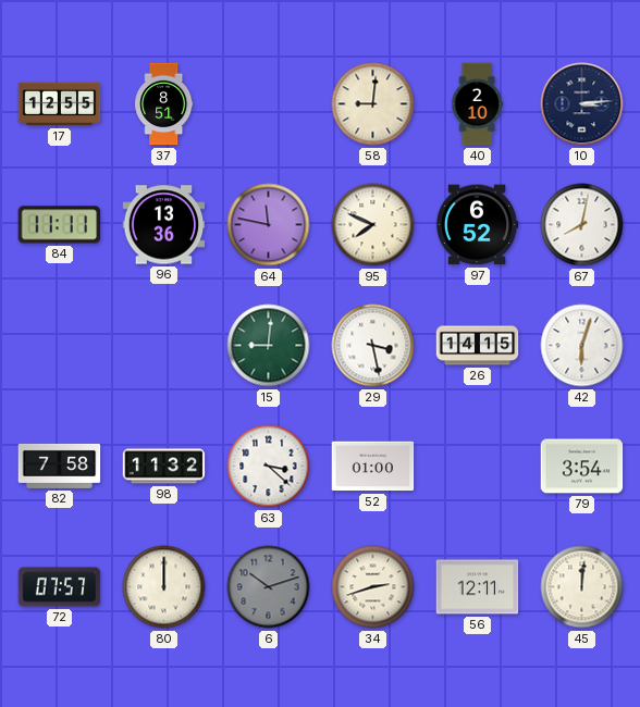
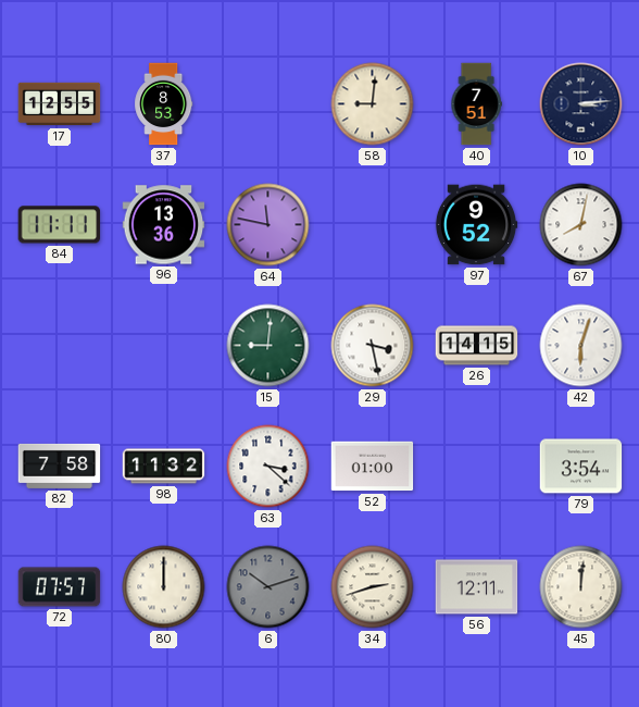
37: 8:51 -> 8:53 (164, 104)
40: 2:10 -> 7:51 (476, 104)
95: 7:49 -> none (373, 225)
97: 6:52 -> 9:52 (476, 225)
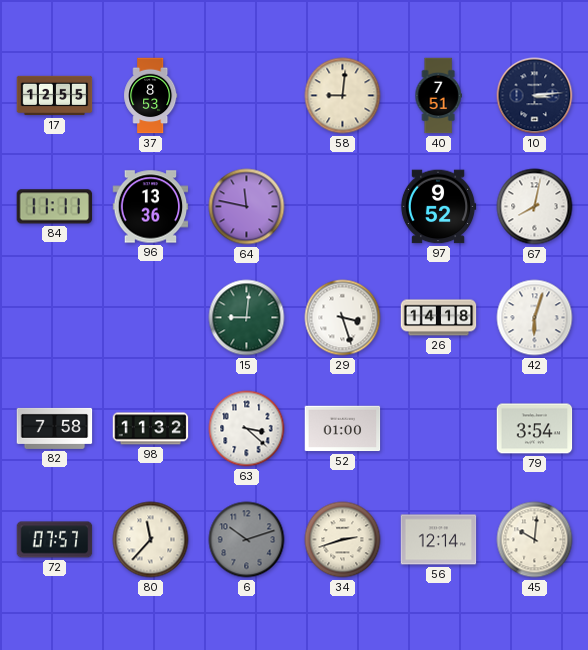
29: 3:28 -> 3:27 (343, 318)
26: 14:15 -> 14:18 (439, 318)
80: 12:00 -> 11:37 (151, 540)
56: 12:11 -> 12:14 (439, 540)
45: 12:01 -> 10:01 (535, 540)
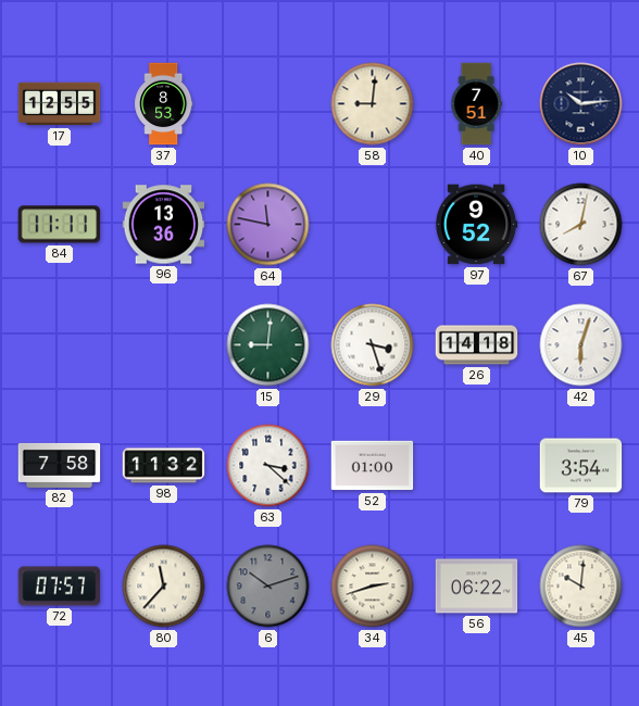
10: 3:14 -> 10:14 (581, 104)
56: 12:14 -> 06:22 (477, 587)
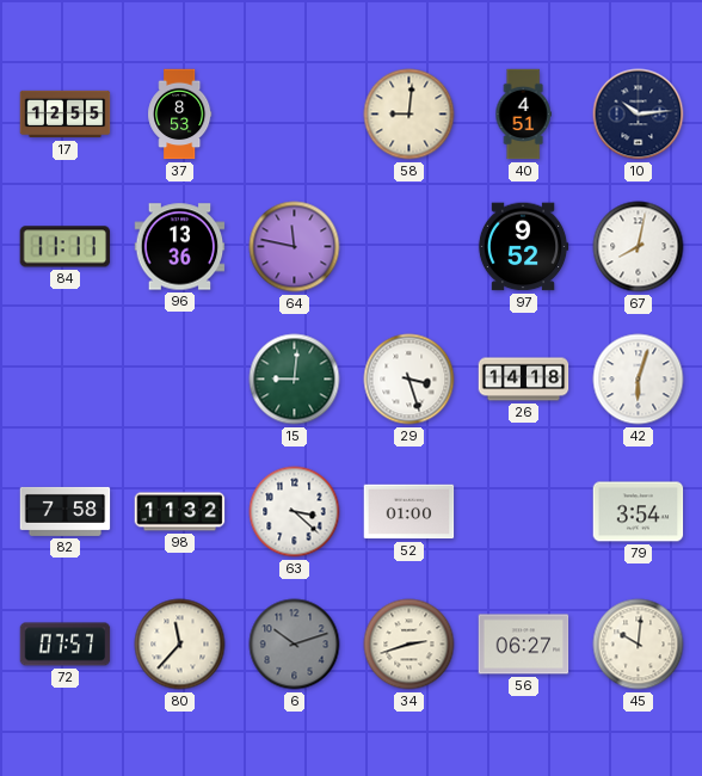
40: 7:51 -> 4:51 (523, 115)
56: 06:22 -> 06:27 (524, 645)
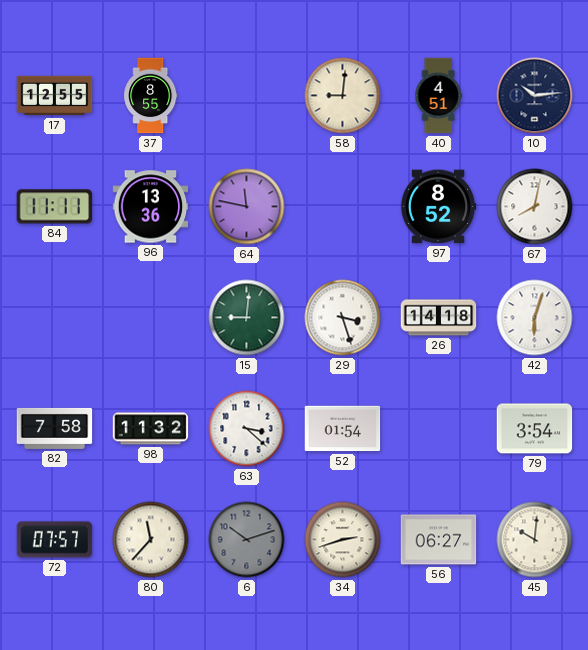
37: 8:53 -> 8:55 (151, 96)
97: 9:52 -> 8:52 (438, 207)
52: 01:00 -> 01:54 (343, 429)
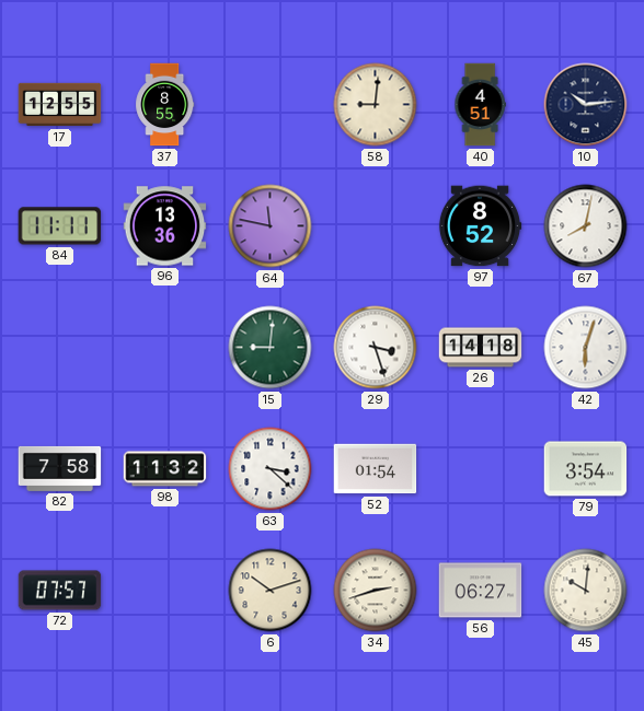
80: 11:37 -> none (151, 540)
6 dial: grey -> cream (271, 591)
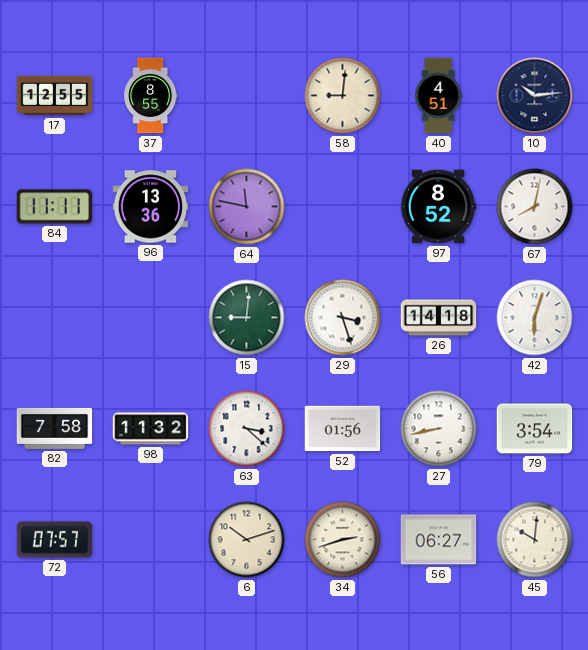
52: 01:54 -> 01:56 (343, 429)
27: none -> 8:43 (439, 429)
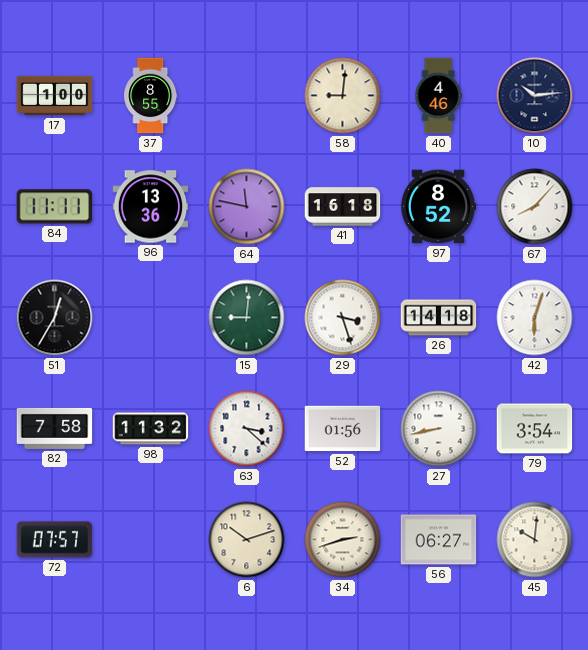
17: 12:55 -> 1:00 (55, 96)
40: 4:51 -> 4:46 (438, 96)
41: none -> 16:18 (343, 207)
67: 8:02 -> 8:07 (535, 207)
51: none -> 12:35 (55, 318)
